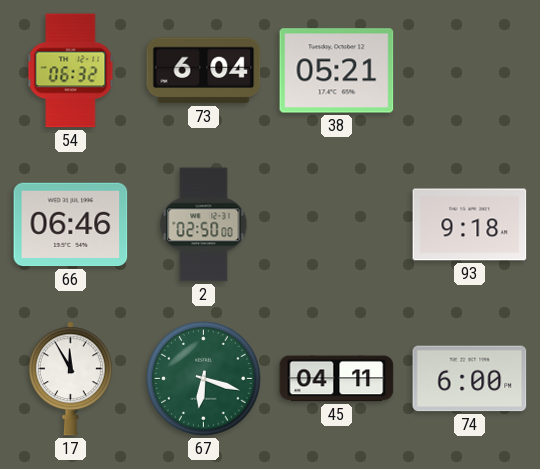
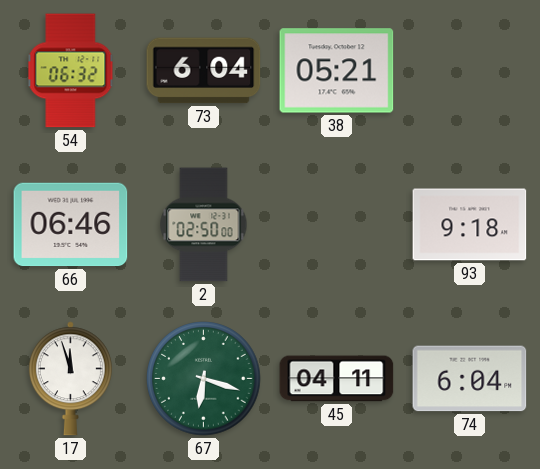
17: 11:55 -> 11:57 (70, 379)
74: 6:00 -> 6:04 (470, 379)
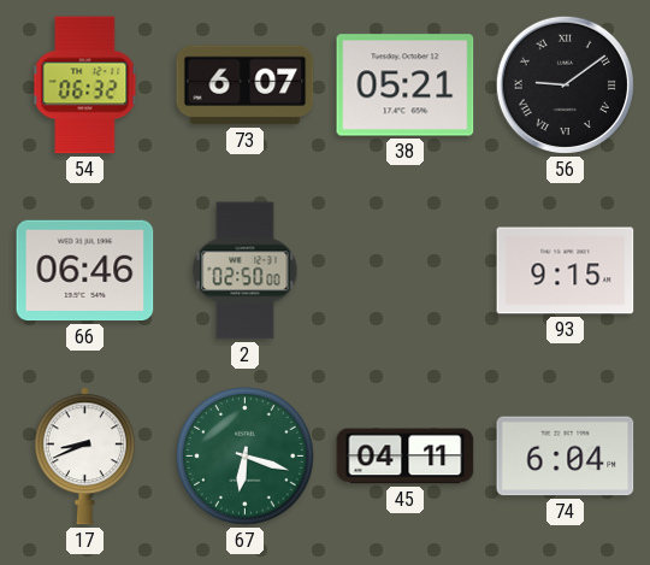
73: 6:04 -> 6:07 (246, 86)
56: none -> 9:09 (565, 84)
93: 9:18 -> 9:15 (566, 271)
17: 11:57 -> 8:41 (84, 457)
